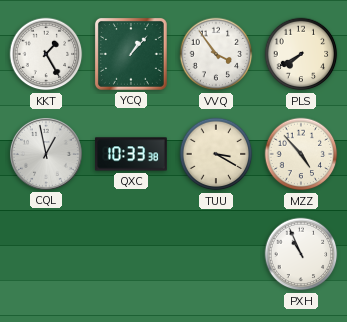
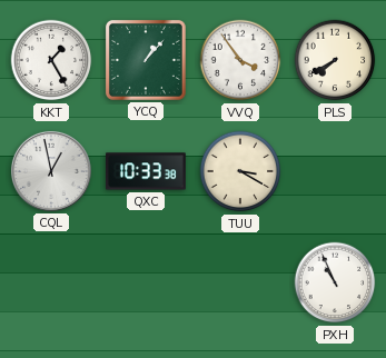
MZZ: 4:53 -> none (301, 154)
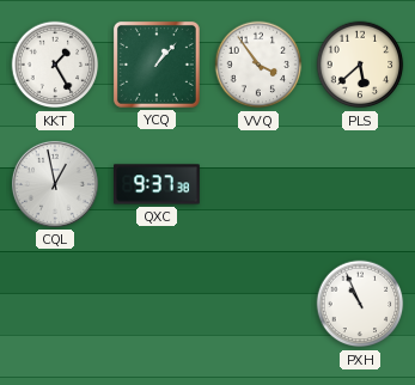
PLS: 7:40 -> 5:38 (360, 65)
QXC: 10:33 -> 9:37 (158, 184)
TUU: 3:20 -> none (240, 171)
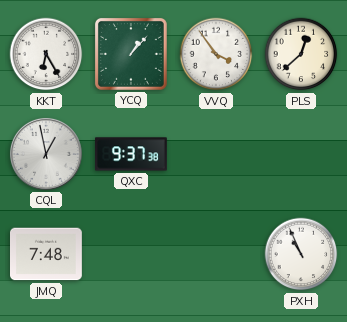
KKT: 1:25 -> 6:25 (46, 54)
PLS: 5:38 -> 12:38 (301, 54)
JMQ: none -> 7:48 (47, 254)
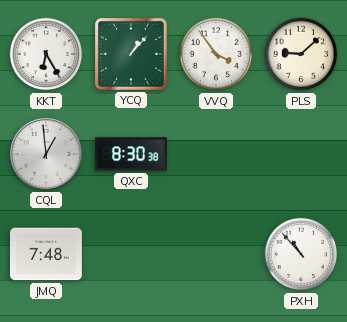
PLS: 12:38 -> 9:08 (301, 54)
CQL: 12:58 -> 12:59 (46, 154)
QXC: 9:37 -> 8:30 (132, 154)
PXH: 10:56 -> 10:53 (301, 254)
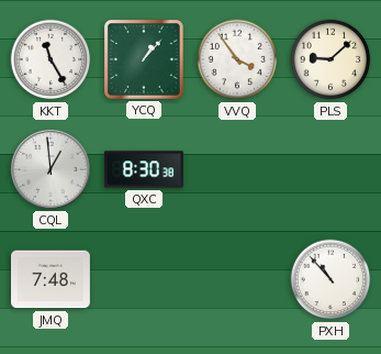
KKT: 6:25 -> 11:25 (51, 59)
